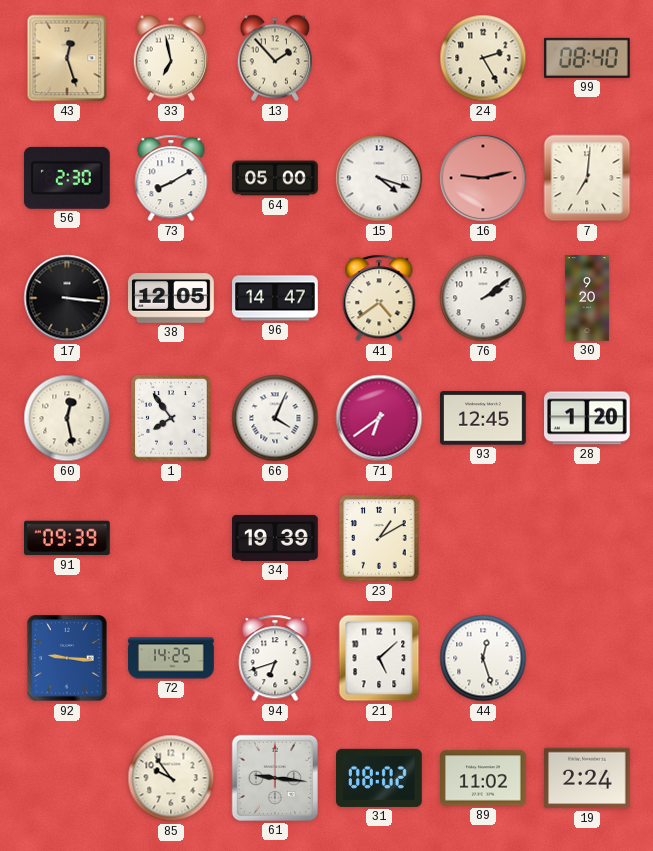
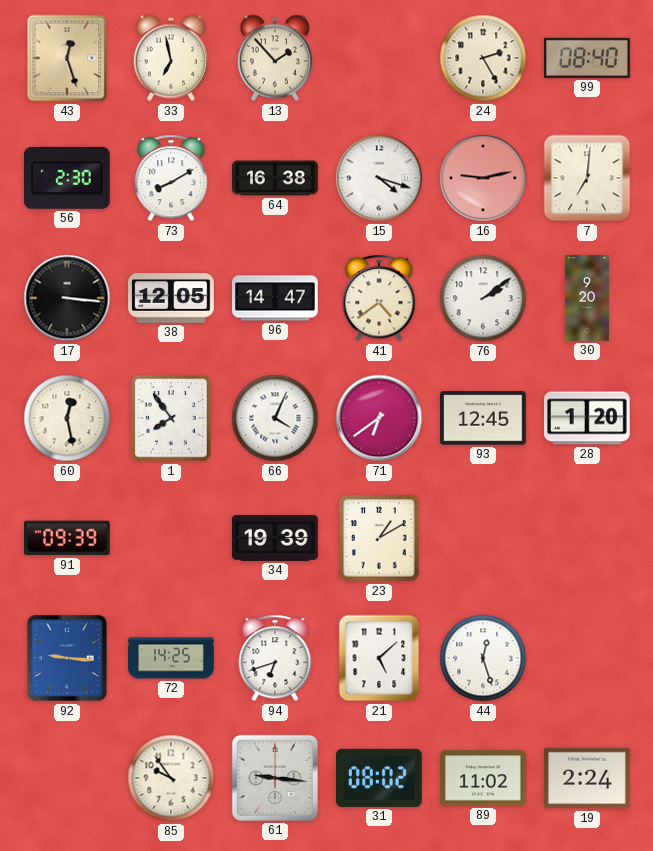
64: 05:00 -> 16:38 (275, 178)
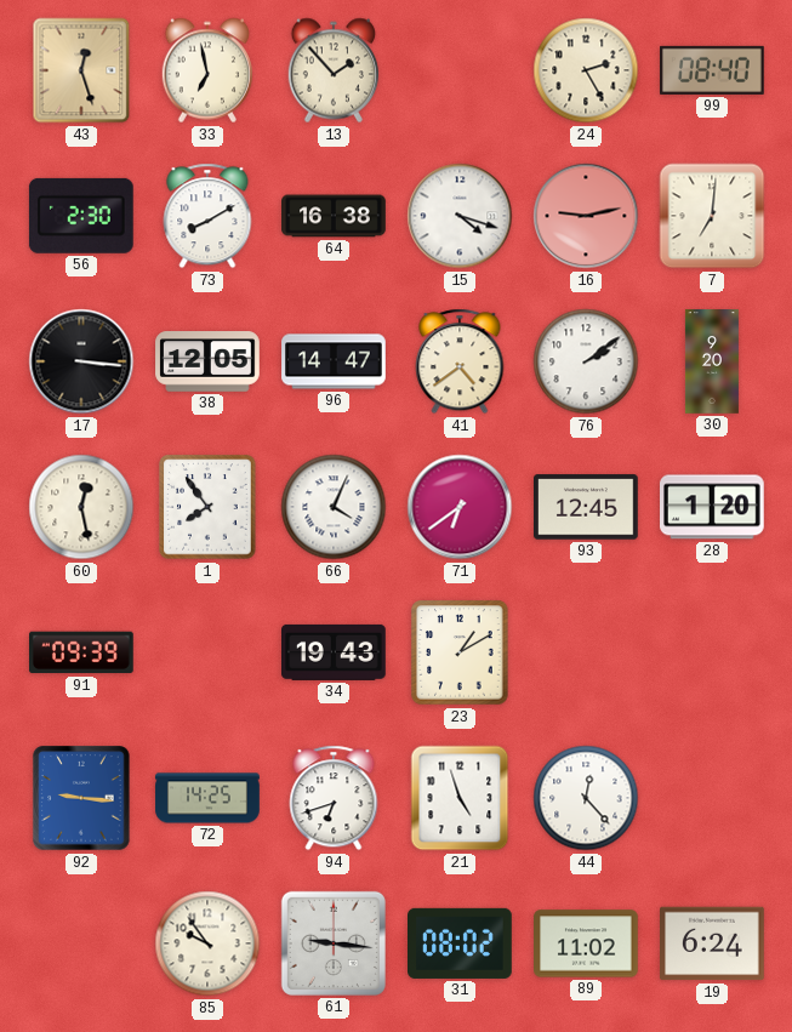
34: 19:39 -> 19:43 (335, 652)
21: 5:08 -> 4:57 (460, 798)
44: 12:27 -> 12:23 (586, 798)
19: 2:24 -> 6:24 (713, 943)
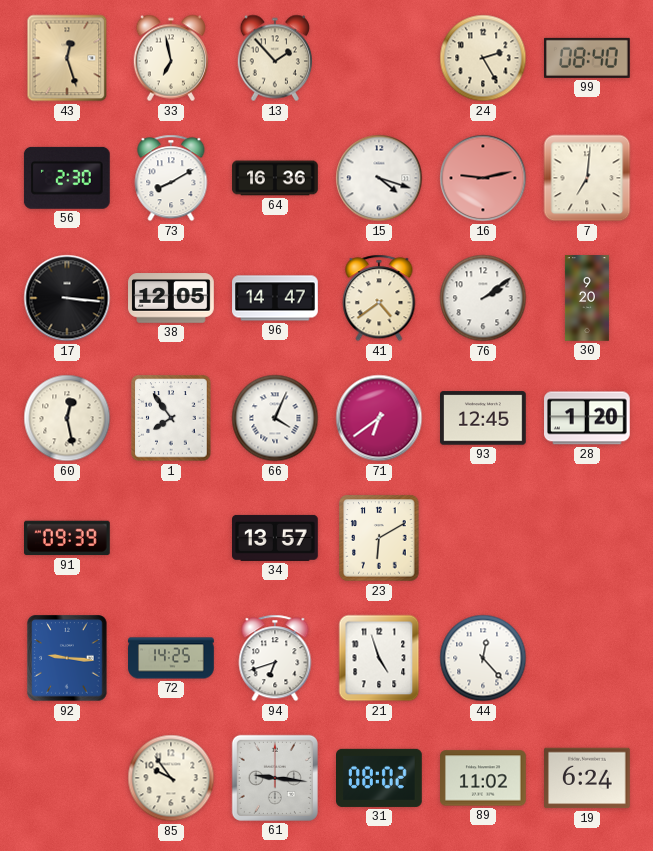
64: 16:38 -> 16:36 (275, 178)
34: 19:43 -> 13:57 (276, 538)
23: 1:10 -> 6:10 (379, 538)
